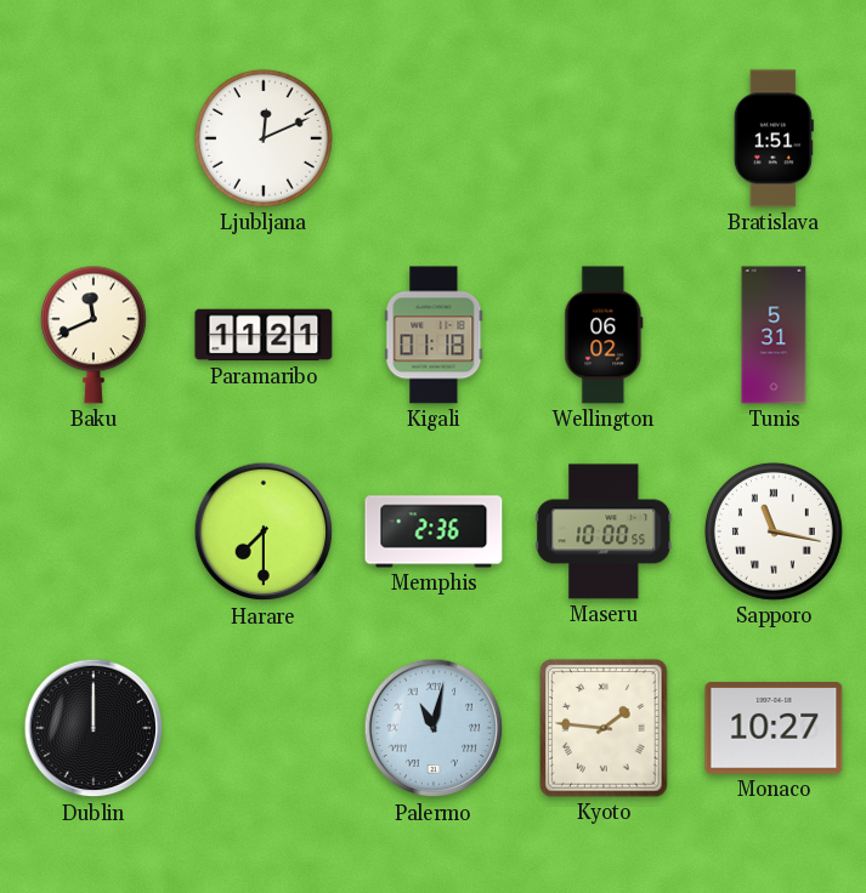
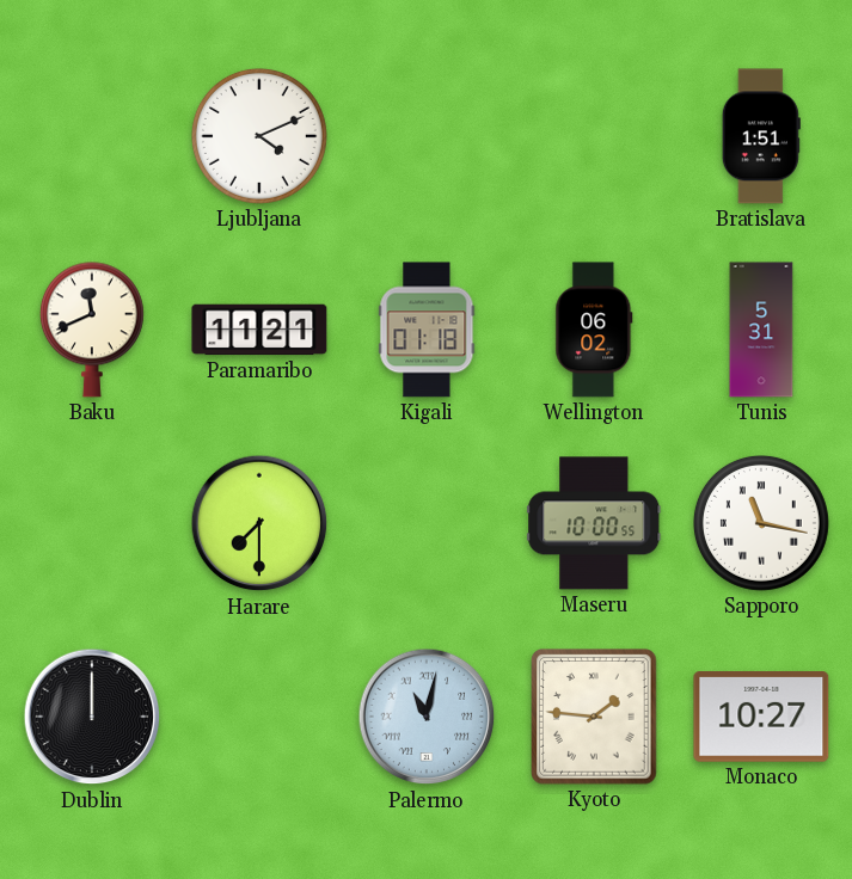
Ljubljana: 12:11 -> 4:11 (259, 136)
Memphis: 2:36 -> none (434, 531)
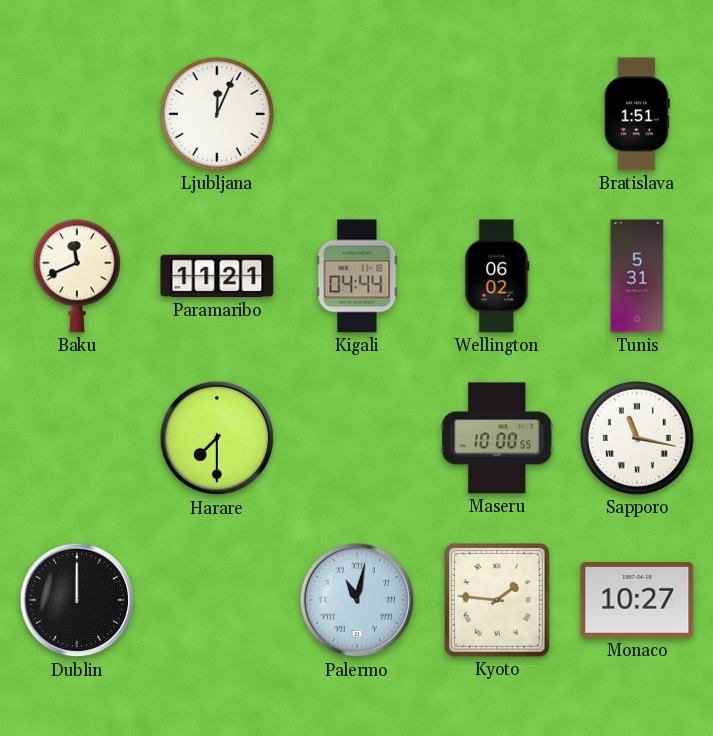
Ljubljana: 4:11 -> 12:04 (217, 114)
Kigali: 01:18 -> 04:44 (357, 276)
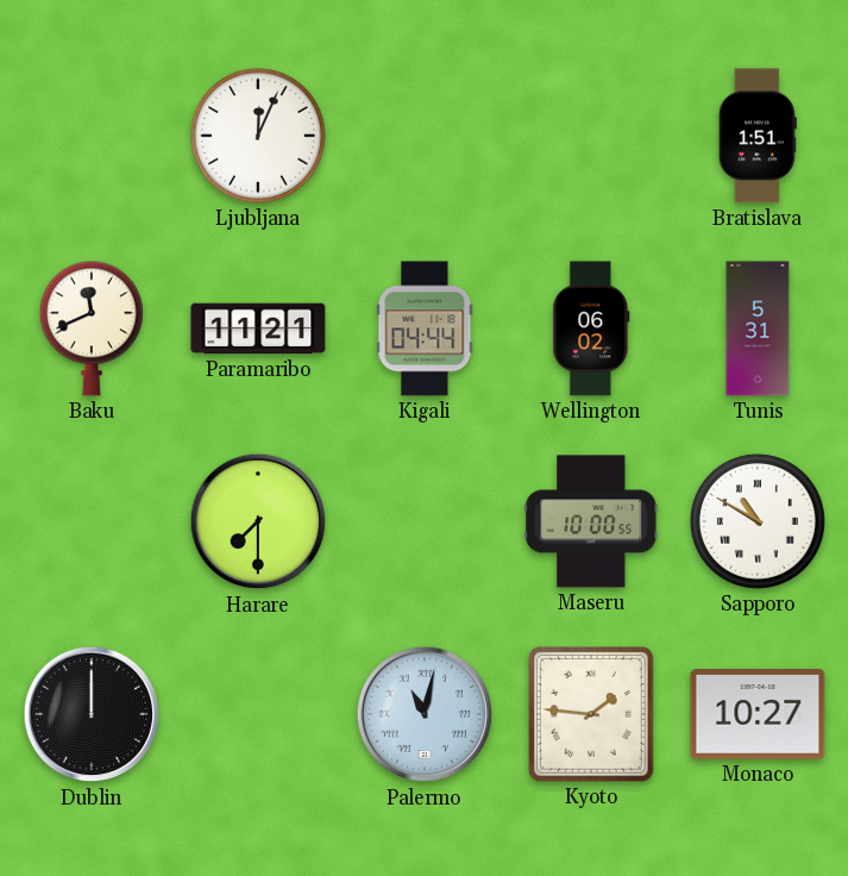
Sapporo: 11:17 -> 10:50 (758, 521)
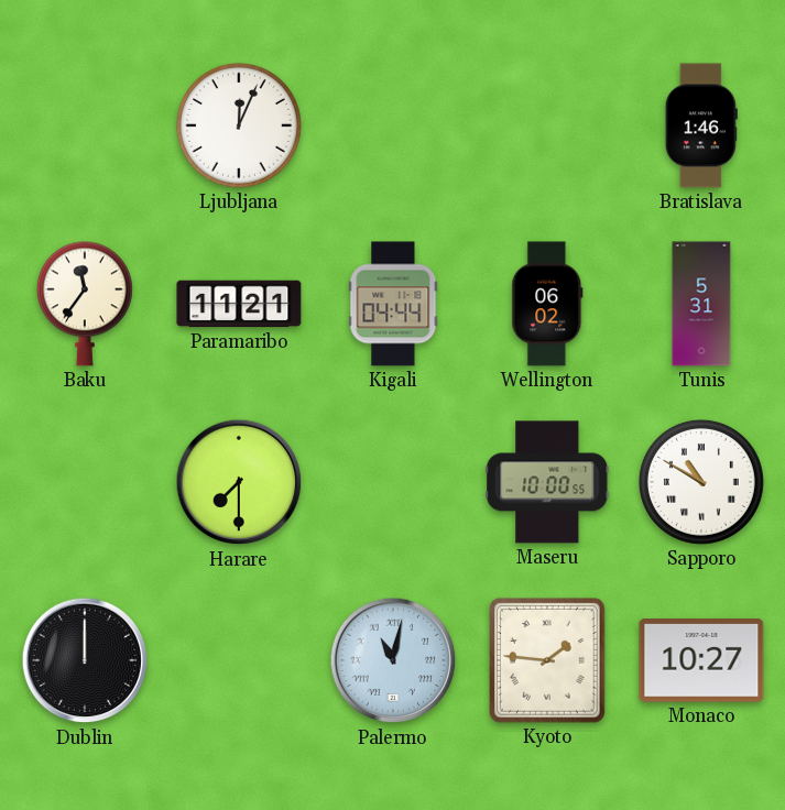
Bratislava: 1:51 -> 1:46 (701, 125)
Baku: 11:41 -> 11:36 (85, 304)
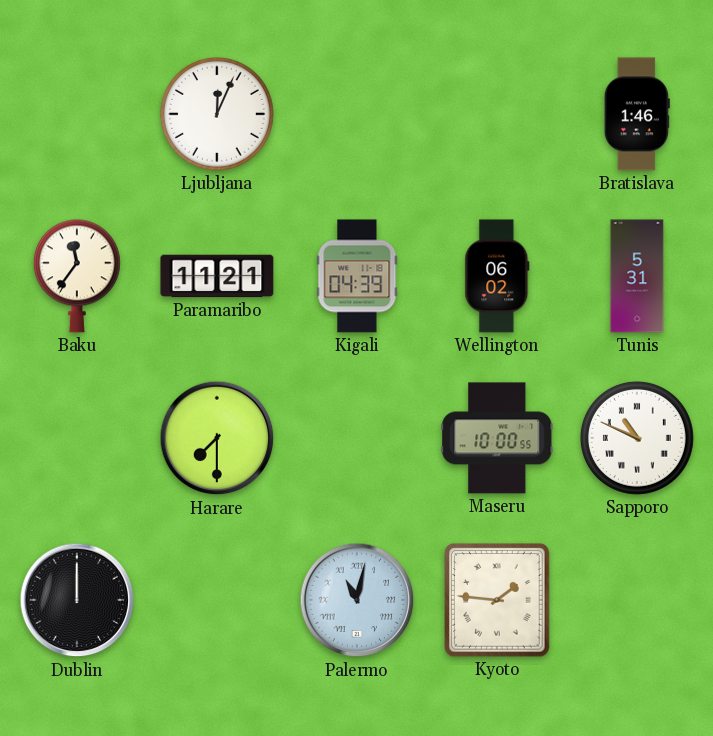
Kigali: 04:44 -> 04:39 (357, 276)
Sapporo: 10:50 -> 10:49 (637, 438)
Monaco: 10:27 -> none (701, 661)
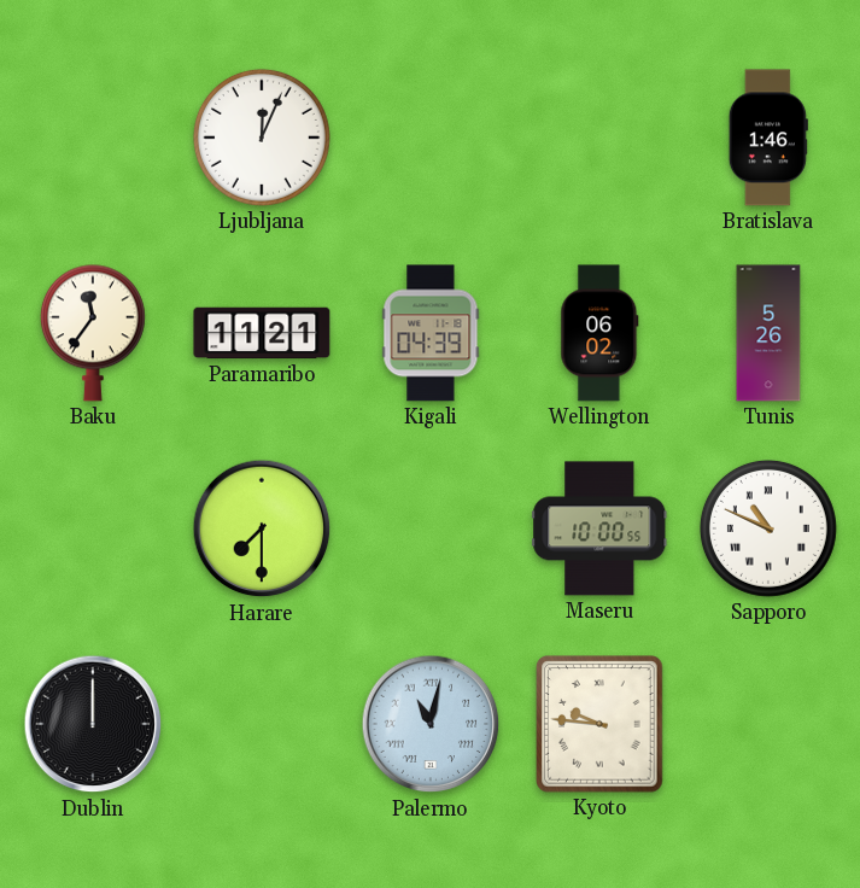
Tunis: 5:31 -> 5:26 (768, 333)
Kyoto: 1:46 -> 9:46 (599, 724)
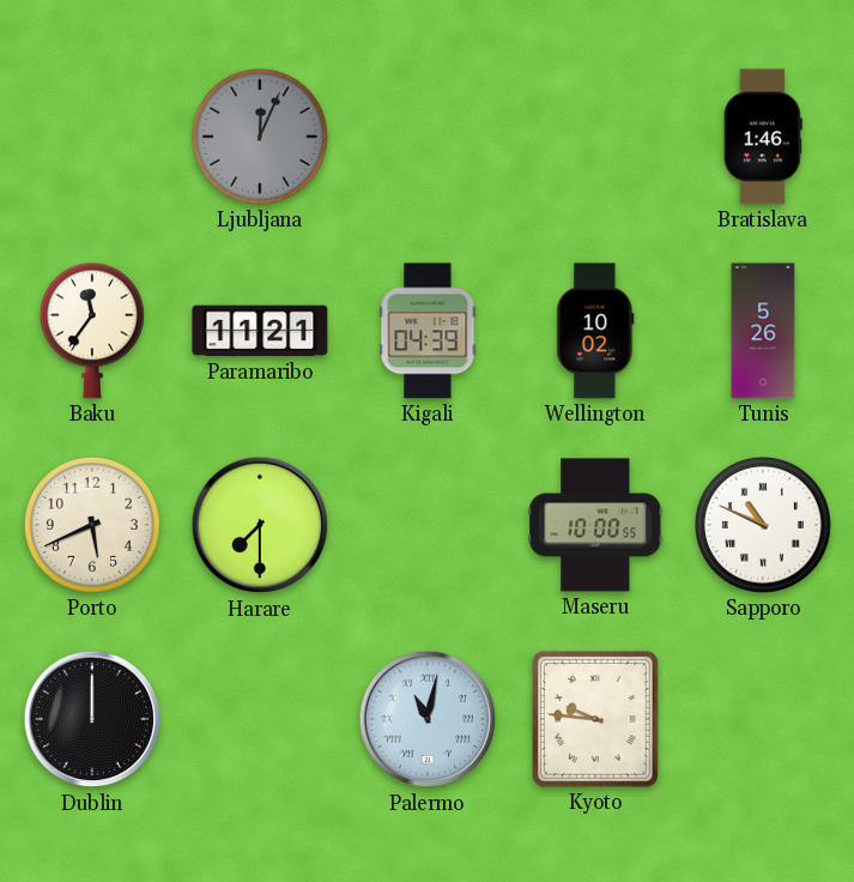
Ljubljana dial: white -> grey (260, 137)
Wellington: 06:02 -> 10:02 (595, 331)
Porto: none -> 5:41 (92, 525)
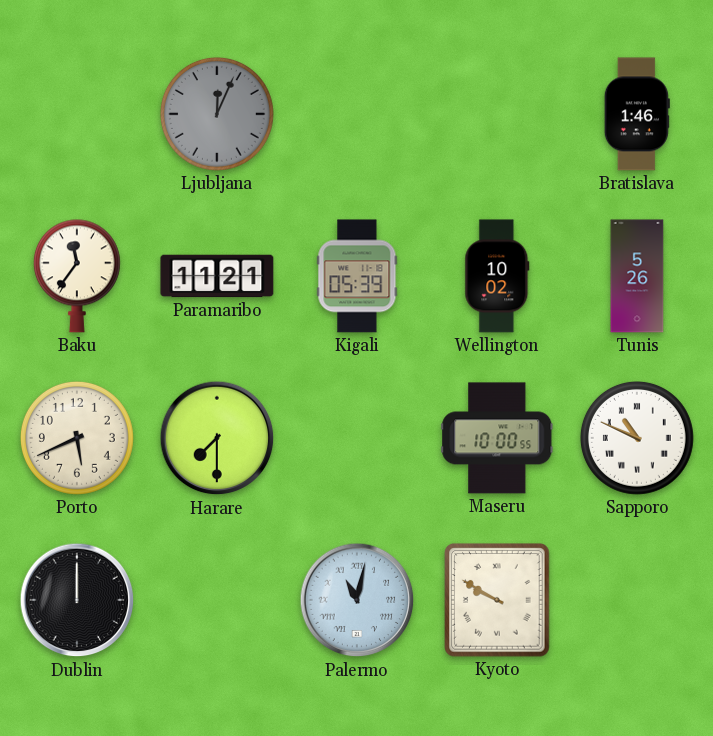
Kigali: 04:39 -> 05:39 (357, 276)
Kyoto: 9:46 -> 9:50 (497, 600)
